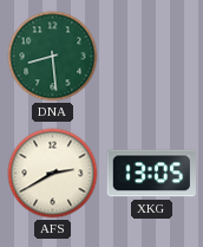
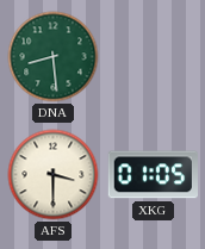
AFS: 2:40 -> 3:30 (54, 175)
XKG: 13:05 -> 01:05 (153, 175)
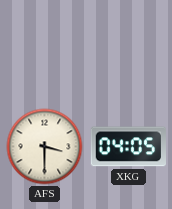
DNA: 8:29 -> none (54, 57)
XKG: 01:05 -> 04:05 (128, 147)
